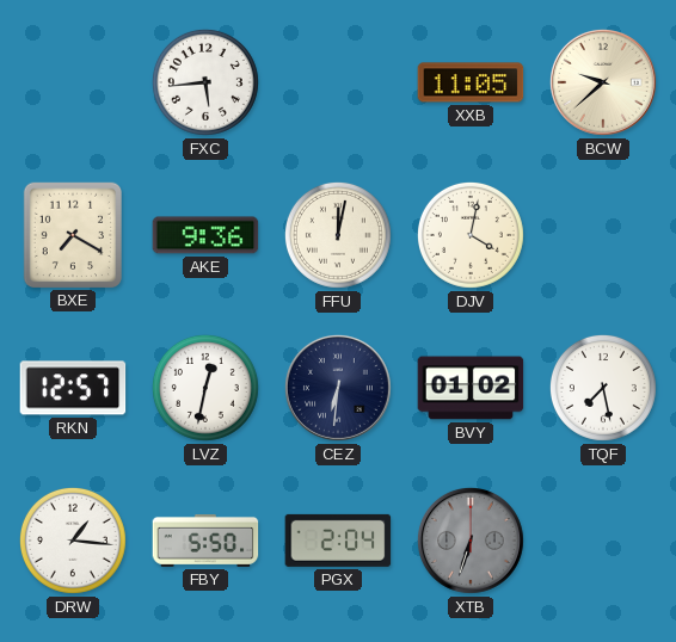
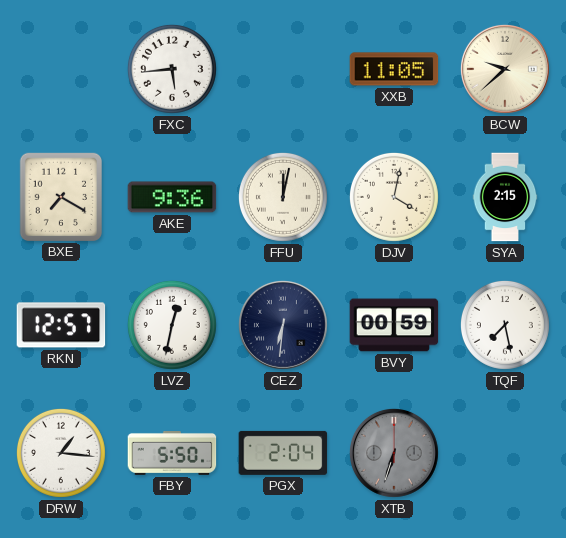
SYA: none -> 2:15 (505, 197)
BVY: 01:02 -> 00:59 (394, 325)
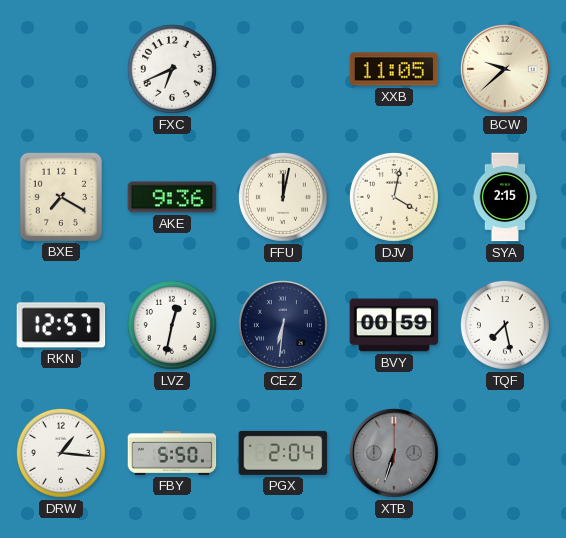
FXC: 5:44 -> 6:41 (172, 69)
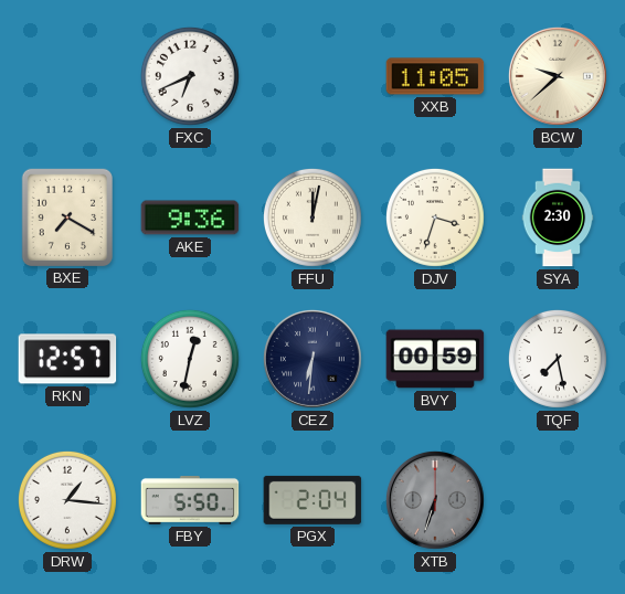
DJV: 4:02 -> 3:33 (435, 218)
SYA: 2:15 -> 2:30 (558, 218)
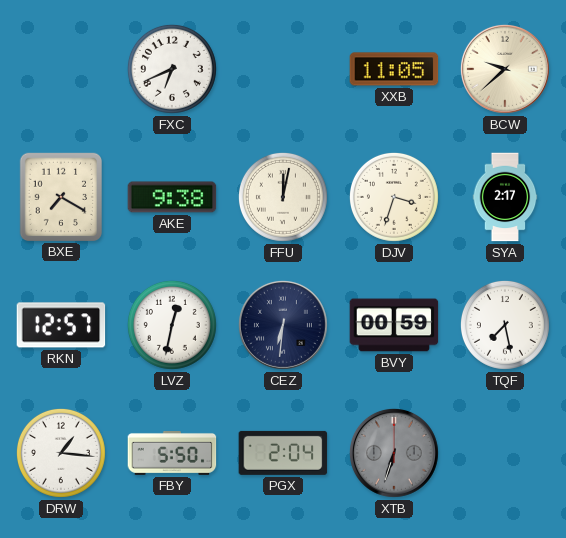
AKE: 9:36 -> 9:38 (172, 197)
SYA: 2:30 -> 2:17 (505, 197)
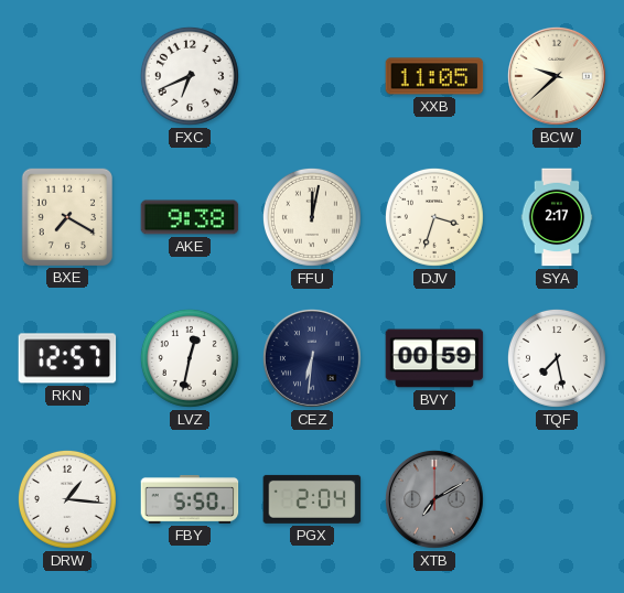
XTB: 6:33 -> 7:10 (434, 499)
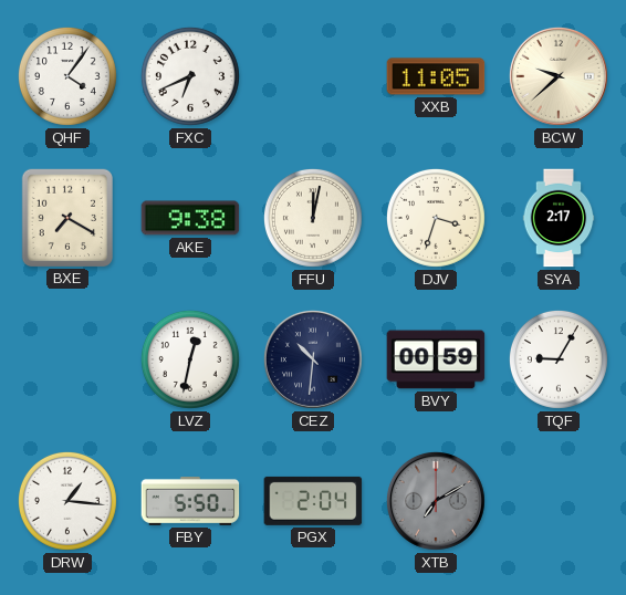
QHF: none -> 4:06 (67, 76)
RKN: 12:57 -> none (67, 358)
CEZ: 6:31 -> 10:31 (313, 359)
TQF: 7:28 -> 9:05 (559, 359)
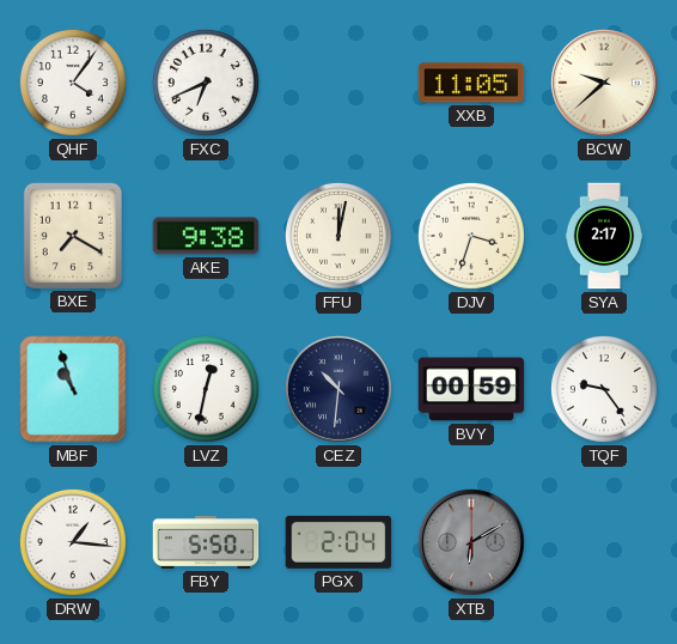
MBF: none -> 10:57 (73, 389)
TQF: 9:05 -> 9:24 (604, 389)
XTB: 7:10 -> 6:10 (471, 542)
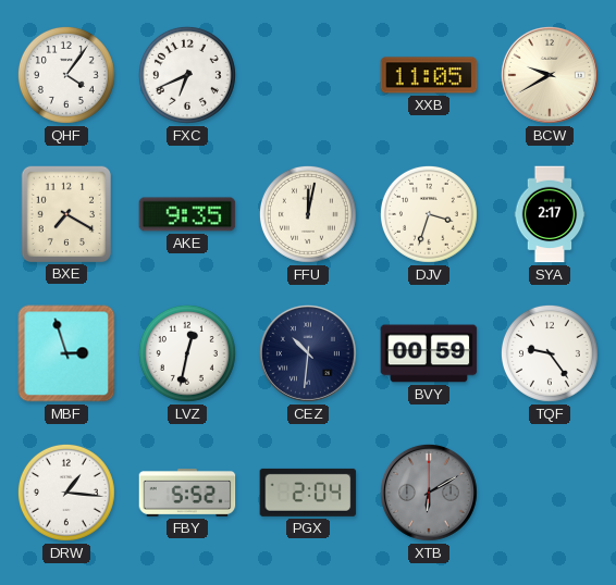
BCW: 9:38 -> 9:40 (550, 75)
AKE: 9:38 -> 9:35 (187, 214)
MBF: 10:57 -> 2:57 (66, 353)
FBY: 5:50 -> 5:52 (187, 494)
